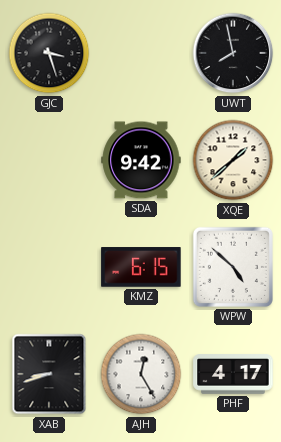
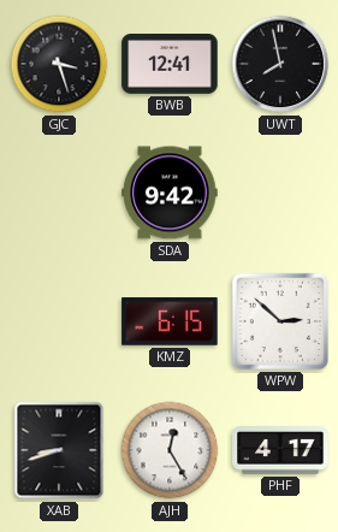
BWB: none -> 12:41 (170, 64)
XQE: 1:38 -> none (233, 160)
WPW: 4:52 -> 2:52 (280, 321)
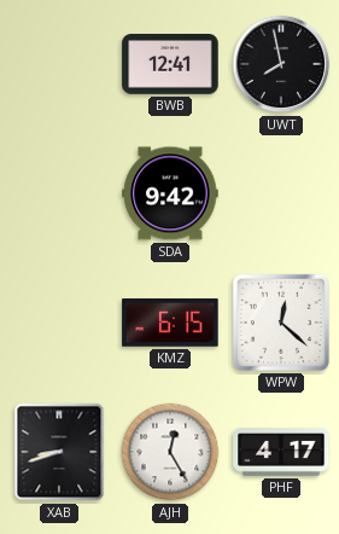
GJC: 3:27 -> none (59, 64)
WPW: 2:52 -> 12:22 (281, 323)
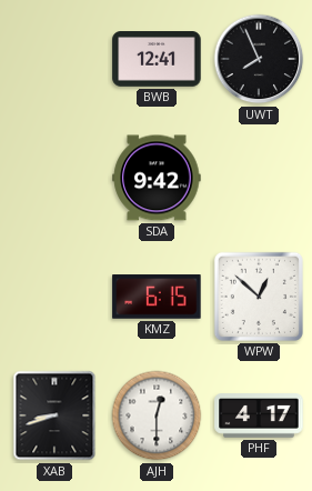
UWT: 7:58 -> 7:56 (259, 59)
WPW: 12:22 -> 12:52 (259, 297)
AJH: 12:25 -> 12:30 (157, 415)
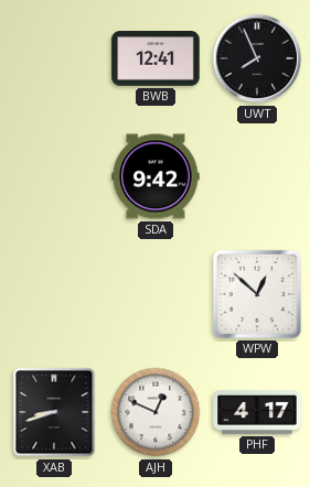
KMZ: 6:15 -> none (157, 297)
AJH: 12:30 -> 12:49 (156, 412)
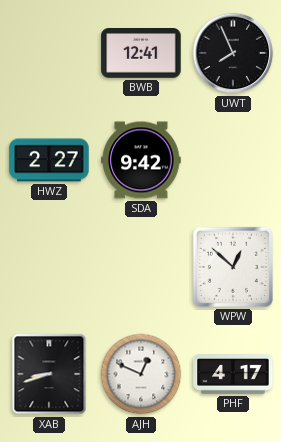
HWZ: none -> 2:27 (49, 160)
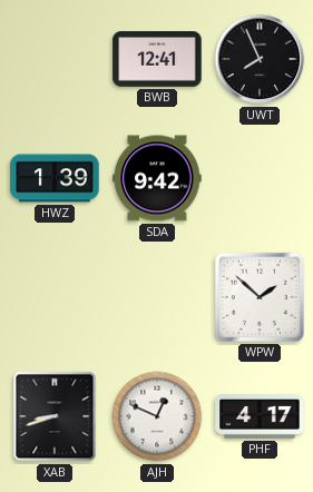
HWZ: 2:27 -> 1:39 (55, 178)
WPW: 12:52 -> 1:52 (260, 297)
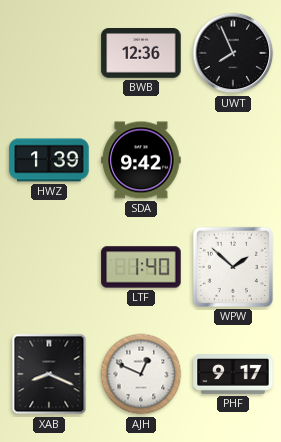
BWB: 12:41 -> 12:36 (141, 53)
LTF: none -> 1:40 (141, 267)
XAB: 8:42 -> 8:19 (49, 374)
PHF: 4:17 -> 9:17 (233, 374)
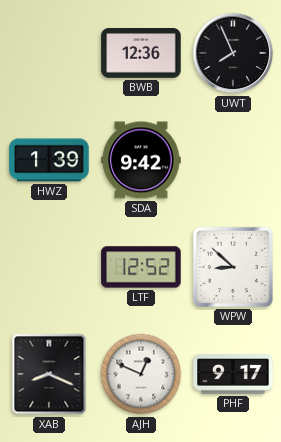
LTF: 1:40 -> 12:52 (141, 267)
WPW: 1:52 -> 8:52 (233, 267)
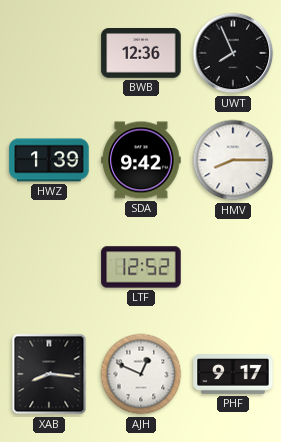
HMV: none -> 8:15 (233, 160)
WPW: 8:52 -> none (233, 267)
XAB: 8:19 -> 8:16 (49, 374)
